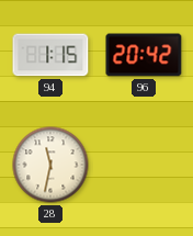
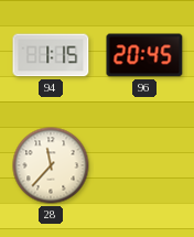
96: 20:42 -> 20:45 (144, 55)
28: 11:32 -> 11:37 (51, 165)
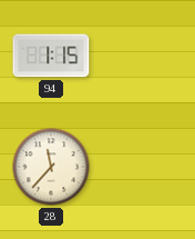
96: 20:45 -> none (144, 55)
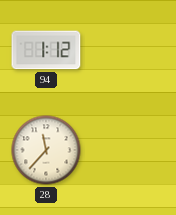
94: 1:15 -> 1:12 (46, 50)
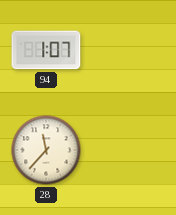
94: 1:12 -> 1:07 (46, 50)
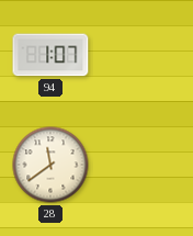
28: 11:37 -> 11:39 (50, 165)
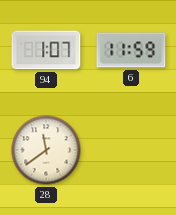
6: none -> 11:59 (131, 50)
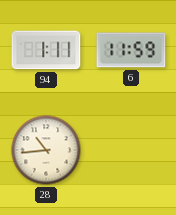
94: 1:07 -> 1:11 (46, 50)
28: 11:39 -> 10:44 (46, 150)
